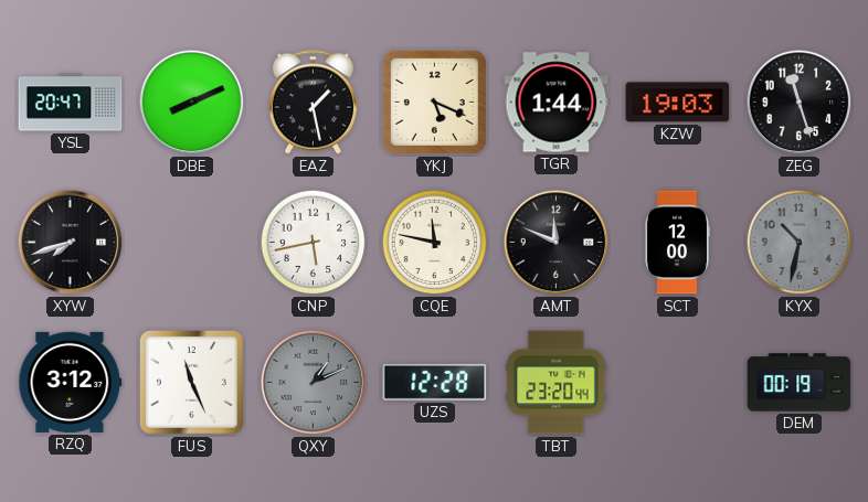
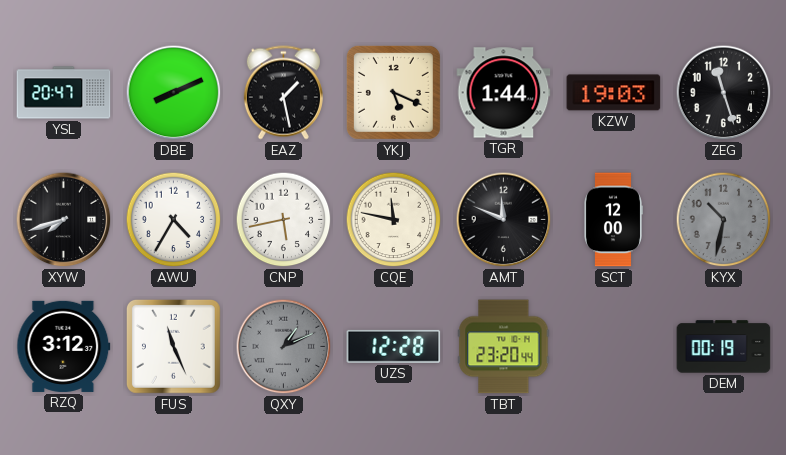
AWU: none -> 4:35 (174, 220)
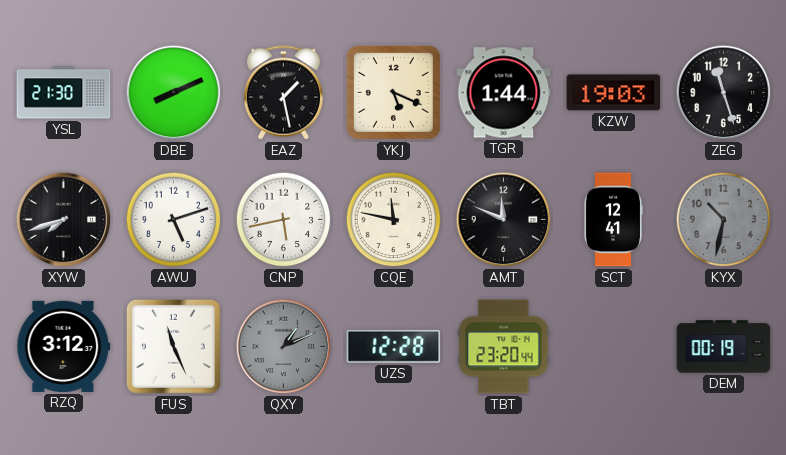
YSL: 20:47 -> 21:30 (64, 93)
AWU: 4:35 -> 5:12 (174, 220)
SCT: 12:00 -> 12:41 (613, 220)
